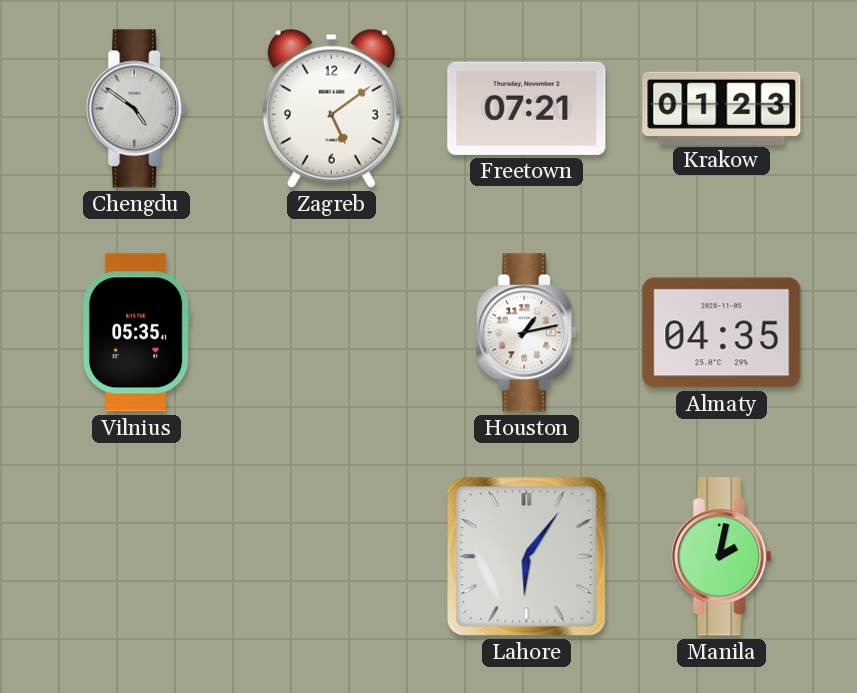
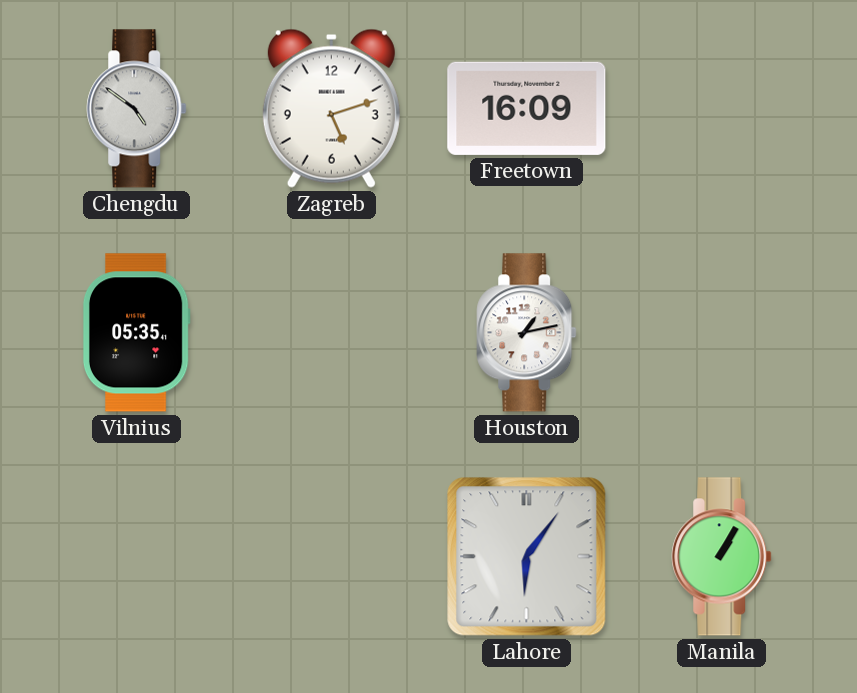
Zagreb: 5:09 -> 5:12 (331, 108)
Freetown: 07:21 -> 16:09 (527, 108)
Krakow: 01:23 -> none (722, 108)
Almaty: 04:35 -> none (722, 333)
Manila: 2:02 -> 1:05 (722, 557)
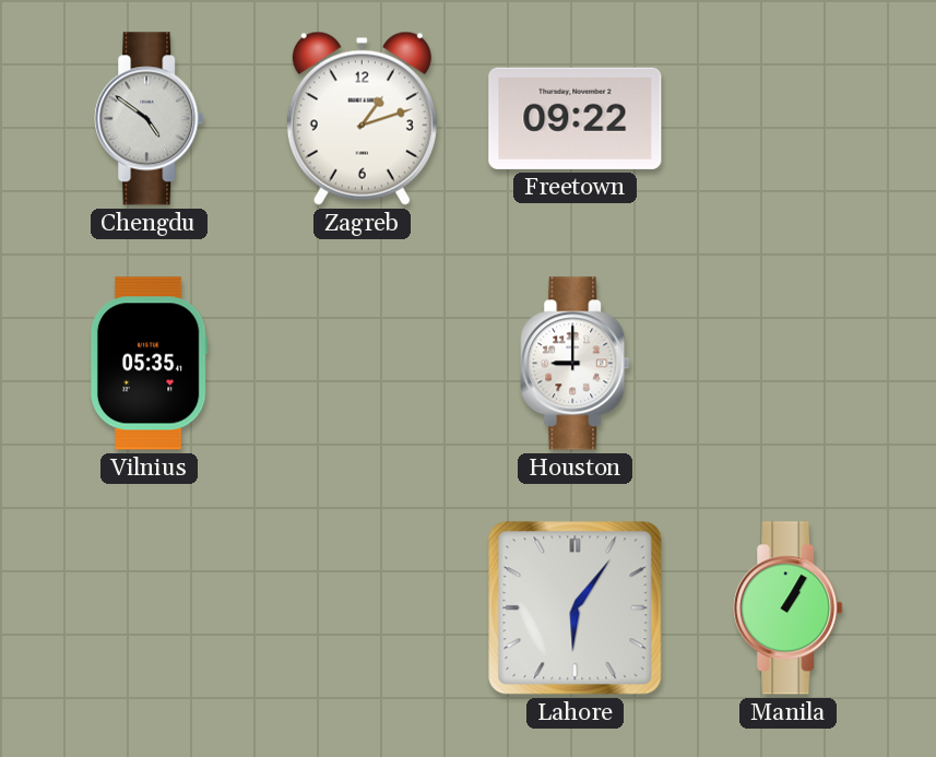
Zagreb: 5:12 -> 1:12 (362, 118)
Freetown: 16:09 -> 09:22 (576, 118)
Houston: 1:13 -> 9:00 (576, 364)
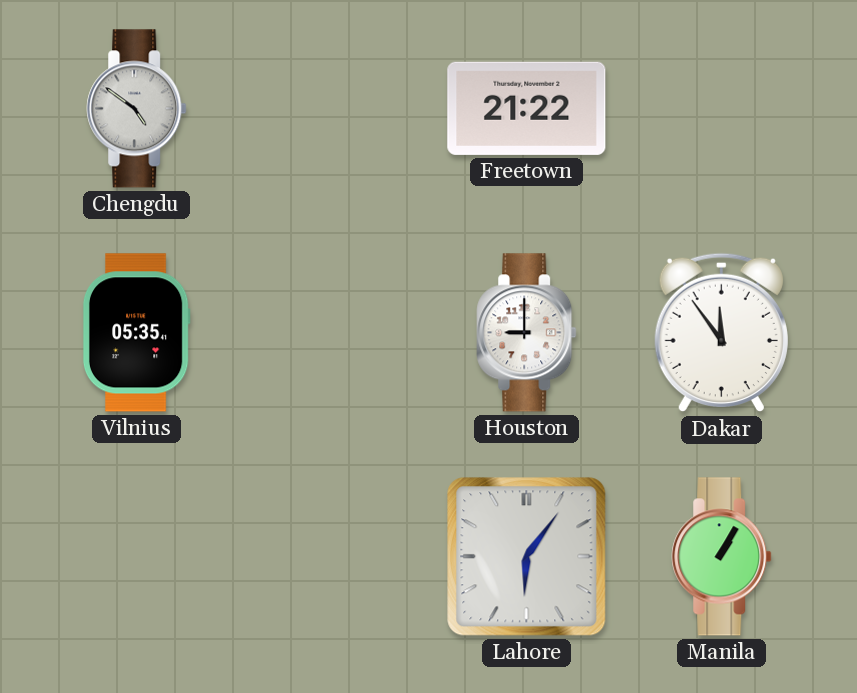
Zagreb: 1:12 -> none (362, 118)
Freetown: 09:22 -> 21:22 (527, 108)
Dakar: none -> 11:54 (721, 333)
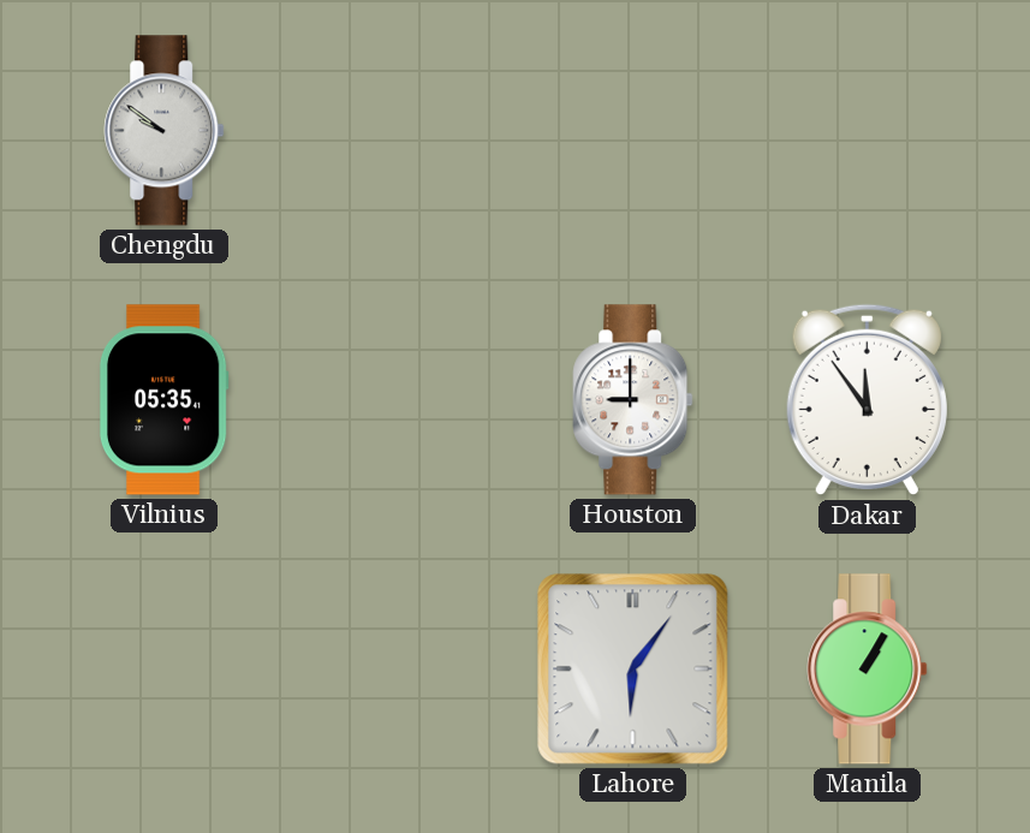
Chengdu: 4:51 -> 9:51 (165, 131)
Freetown: 21:22 -> none (527, 108)
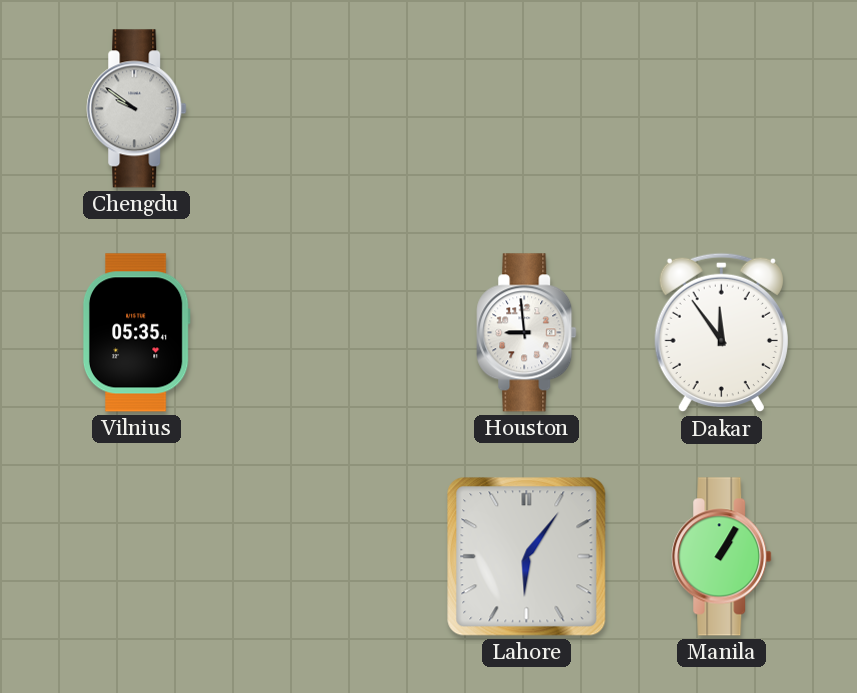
Houston: 9:00 -> 8:59 (527, 333)
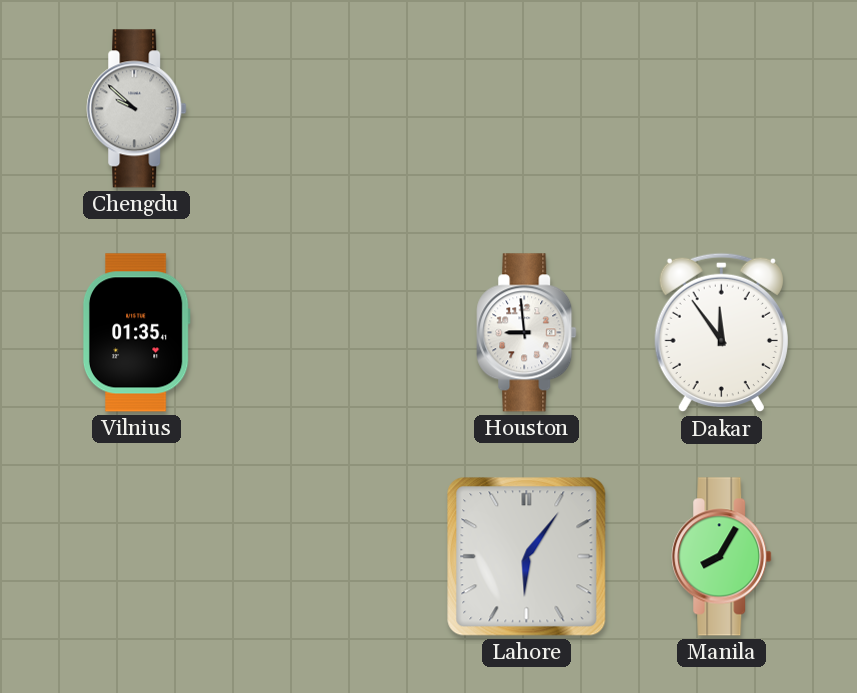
Chengdu: 9:51 -> 9:52 (137, 109)
Vilnius: 05:35 -> 01:35 (136, 333)
Manila: 1:05 -> 8:05 (722, 557)
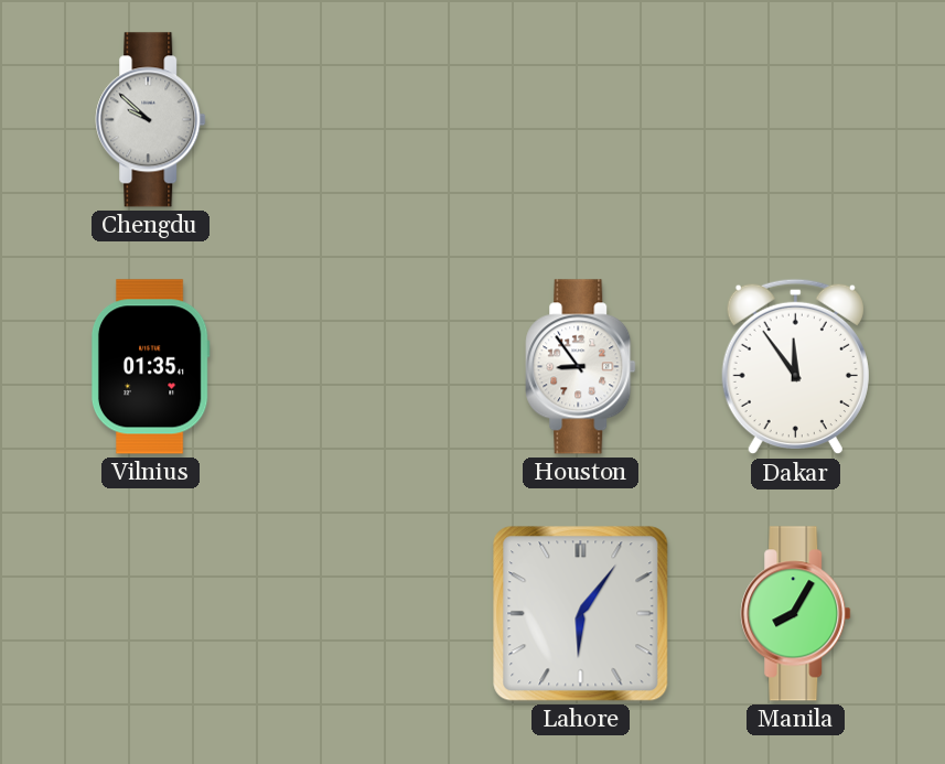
Houston: 8:59 -> 8:54 (581, 367)
